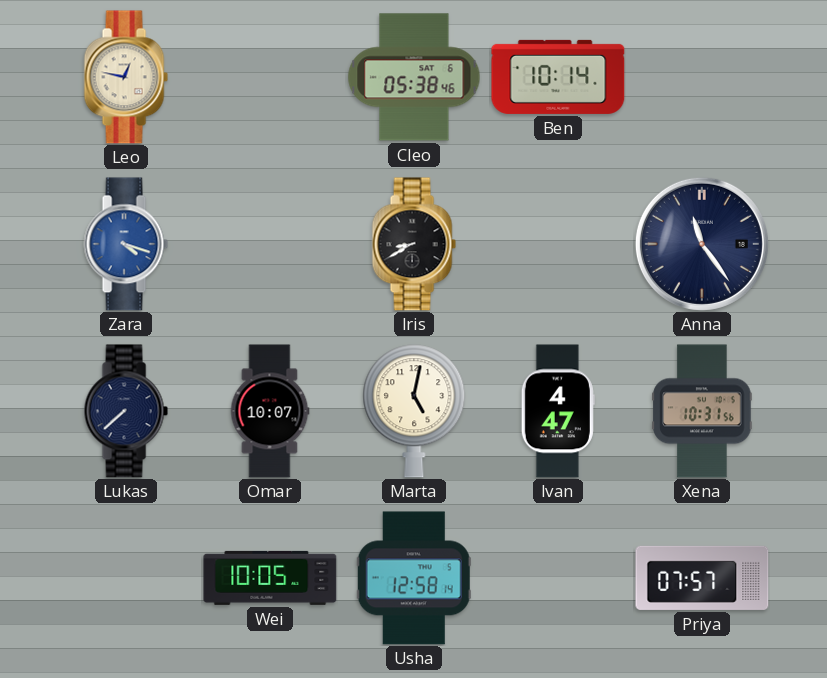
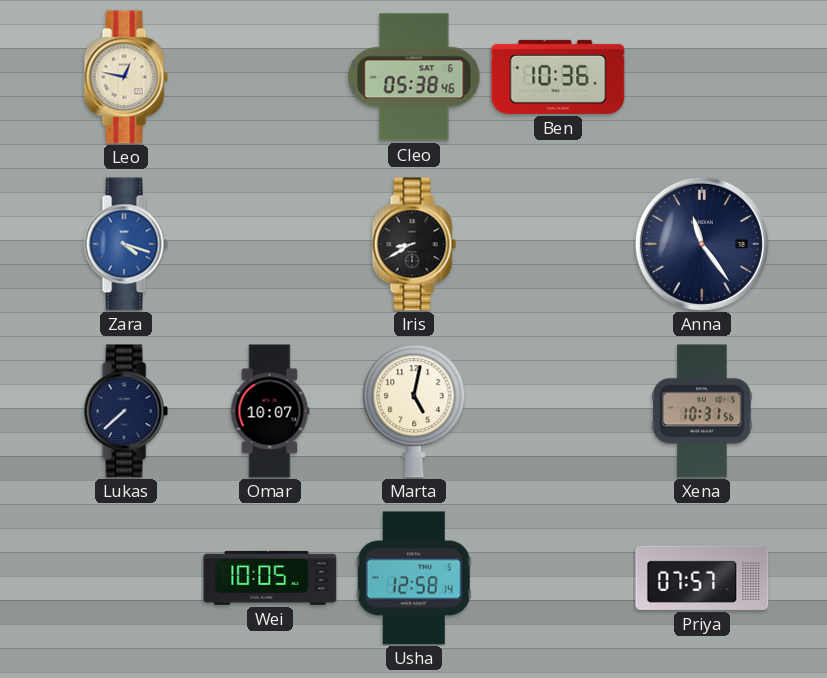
Ben: 10:14 -> 10:36 (558, 77)
Ivan: 4:47 -> none (558, 411)
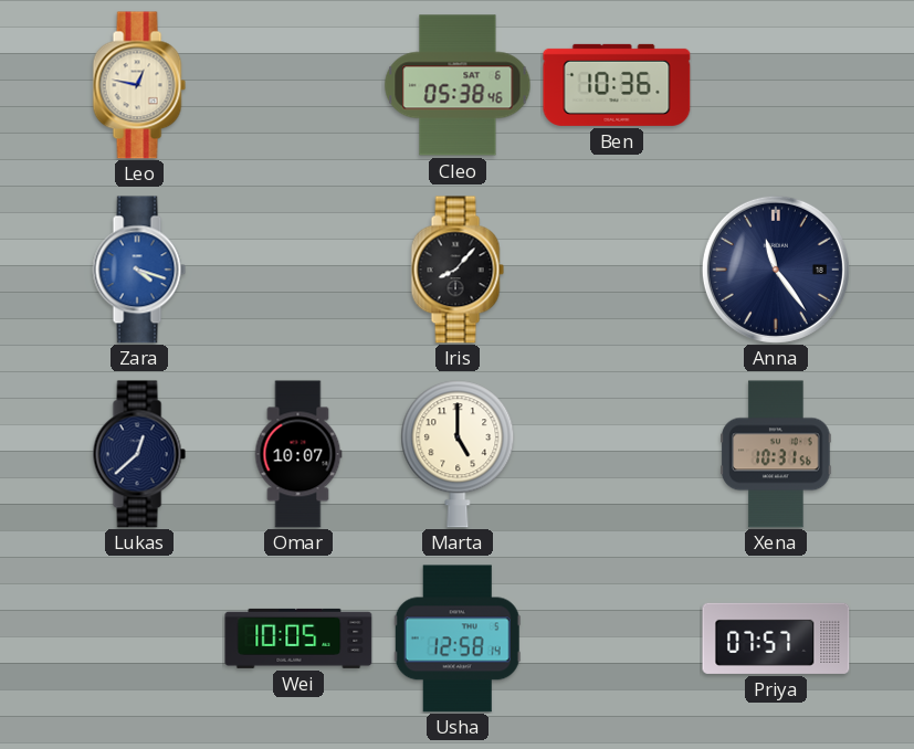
Iris: 8:40 -> 8:07 (458, 270)
Lukas: 7:38 -> 12:38 (139, 454)
Marta: 5:02 -> 5:00 (458, 454)
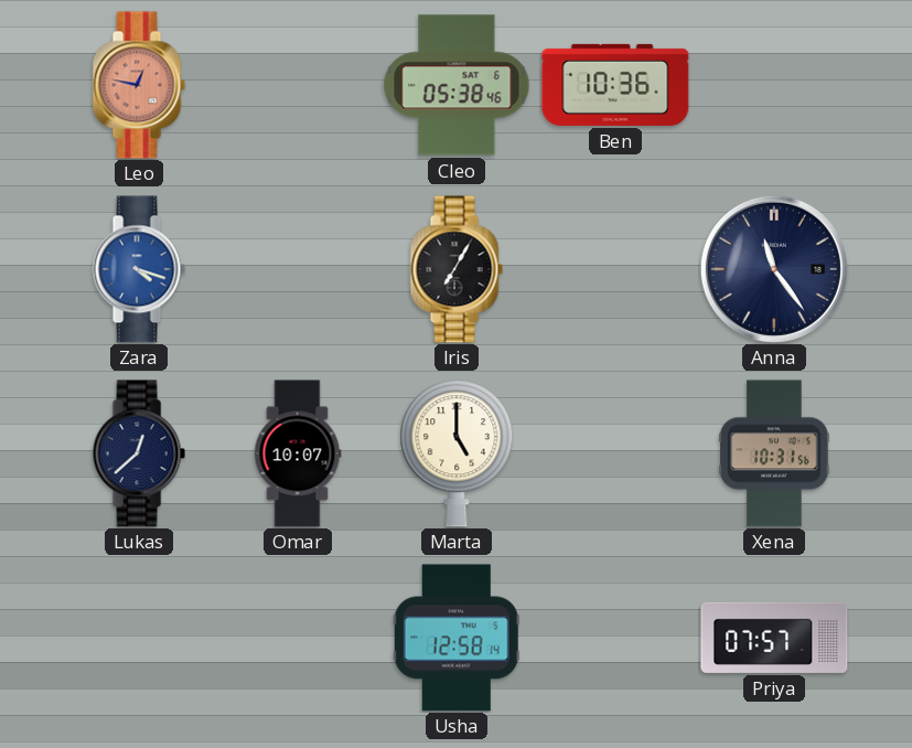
Leo dial: cream -> salmon (139, 85)
Iris: 8:07 -> 7:05 (457, 269)
Wei: 10:05 -> none (298, 639)
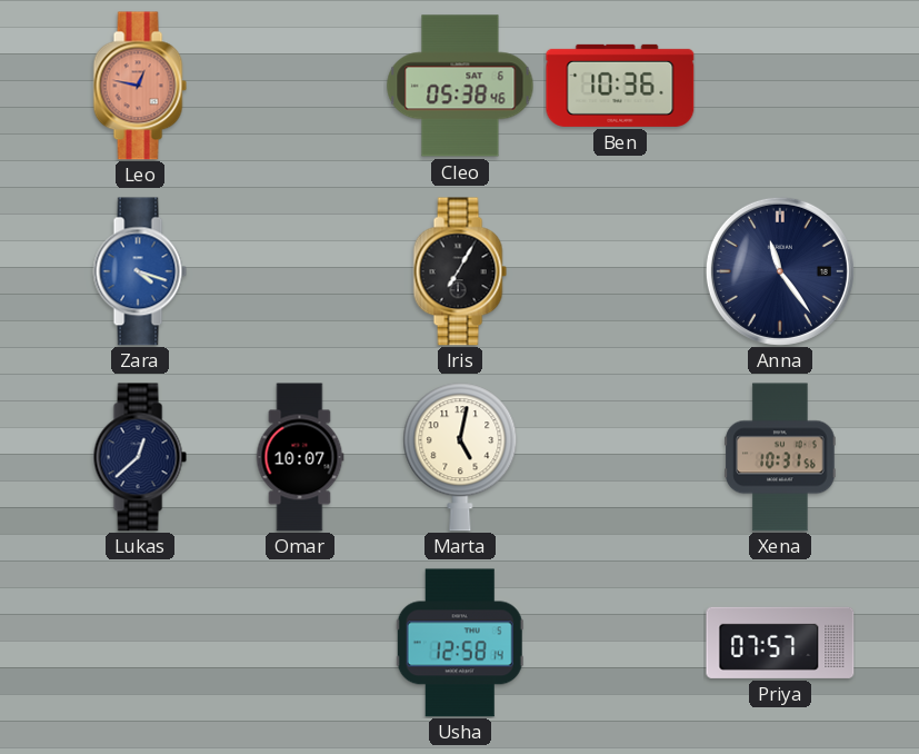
Marta: 5:00 -> 5:02 (460, 457)
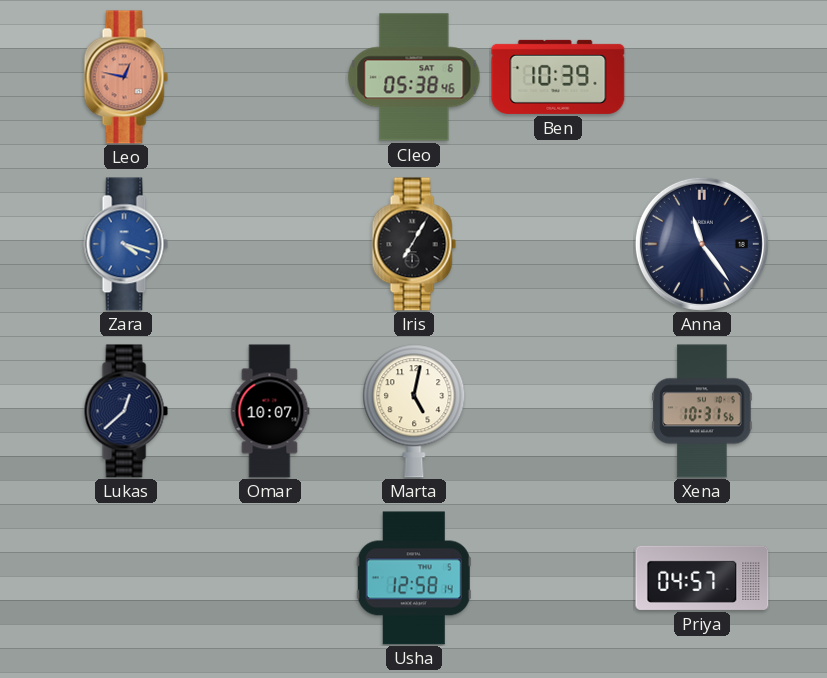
Ben: 10:36 -> 10:39 (558, 77)
Priya: 07:57 -> 04:57 (702, 578)
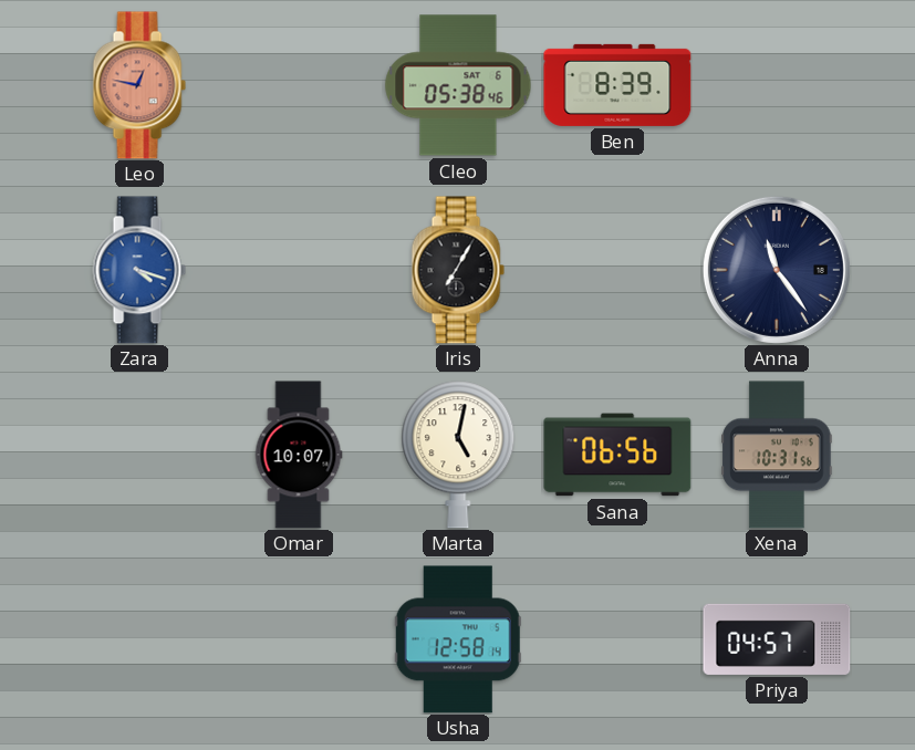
Ben: 10:39 -> 8:39 (617, 85)
Lukas: 12:38 -> none (126, 411)
Sana: none -> 06:56 (617, 455)
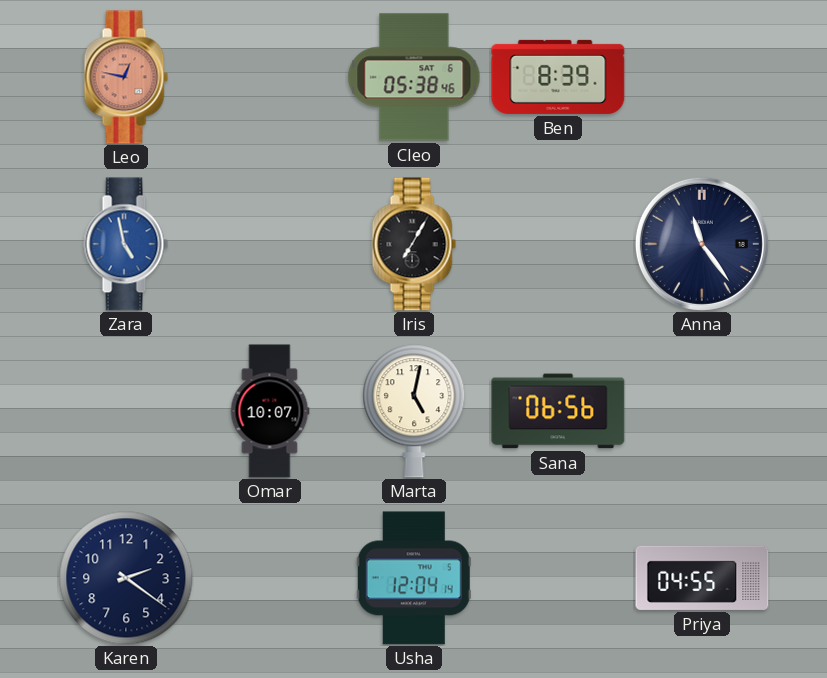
Zara: 4:18 -> 4:58 (126, 244)
Xena: 10:31 -> none (777, 455)
Karen: none -> 2:21 (126, 578)
Usha: 12:58 -> 12:04 (414, 578)
Priya: 04:57 -> 04:55 (702, 578)
